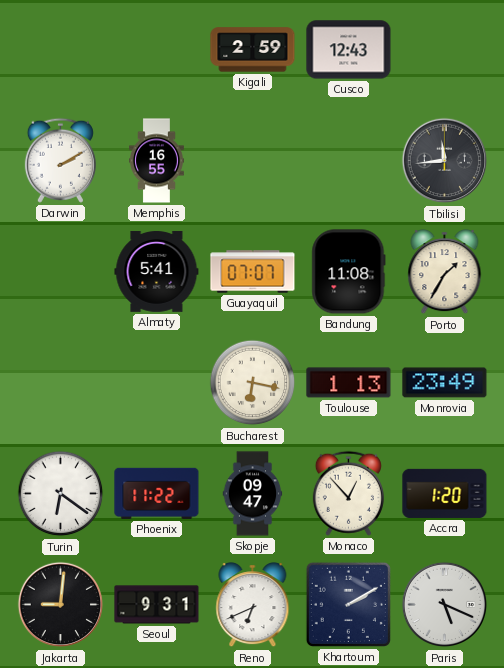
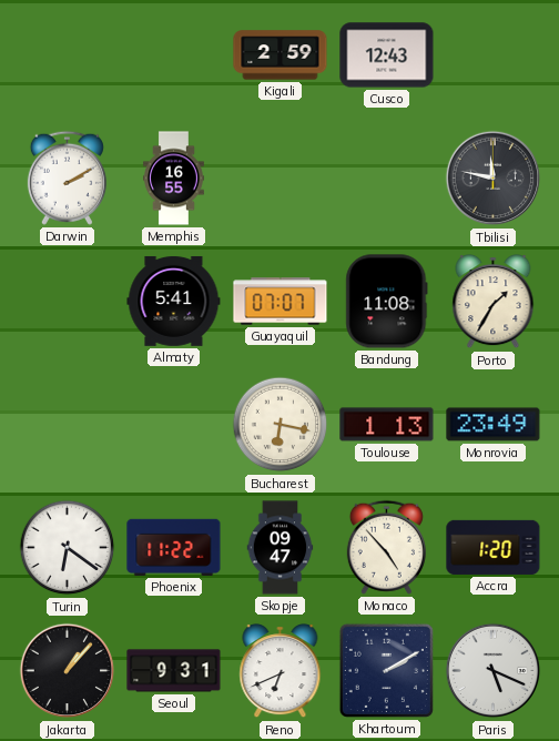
Tbilisi: 11:44 -> 11:47 (494, 179)
Monaco: 12:53 -> 4:53 (386, 547)
Jakarta: 9:01 -> 1:07 (68, 671)
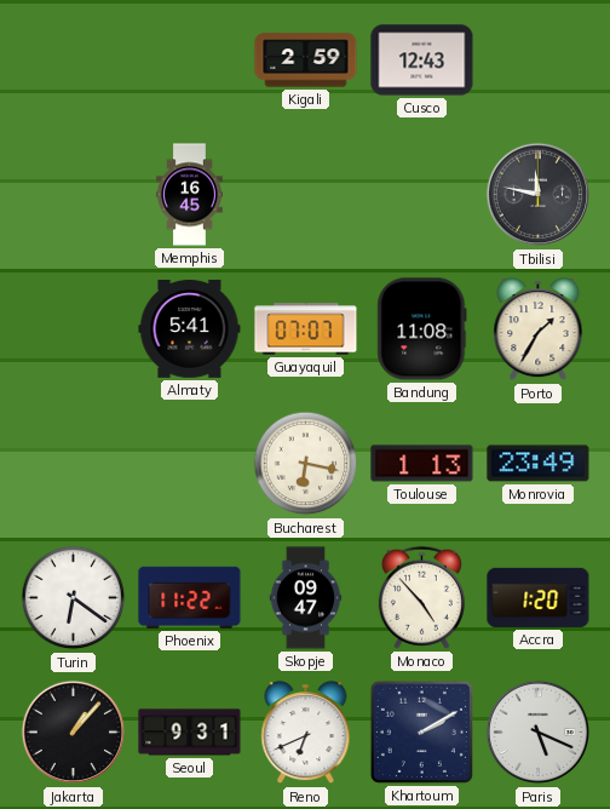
Darwin: 2:10 -> none (67, 177)
Memphis: 16:55 -> 16:45 (190, 195)
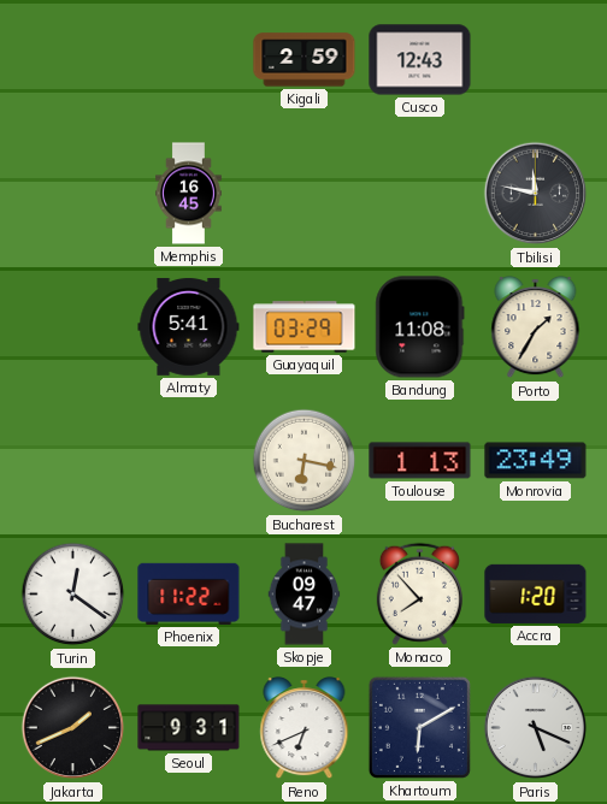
Guayaquil: 07:07 -> 03:29 (305, 327)
Turin: 6:21 -> 12:21 (73, 595)
Monaco: 4:53 -> 7:53 (419, 593)
Jakarta: 1:07 -> 1:41 (73, 728)
Khartoum: 2:10 -> 6:10 (419, 727)
